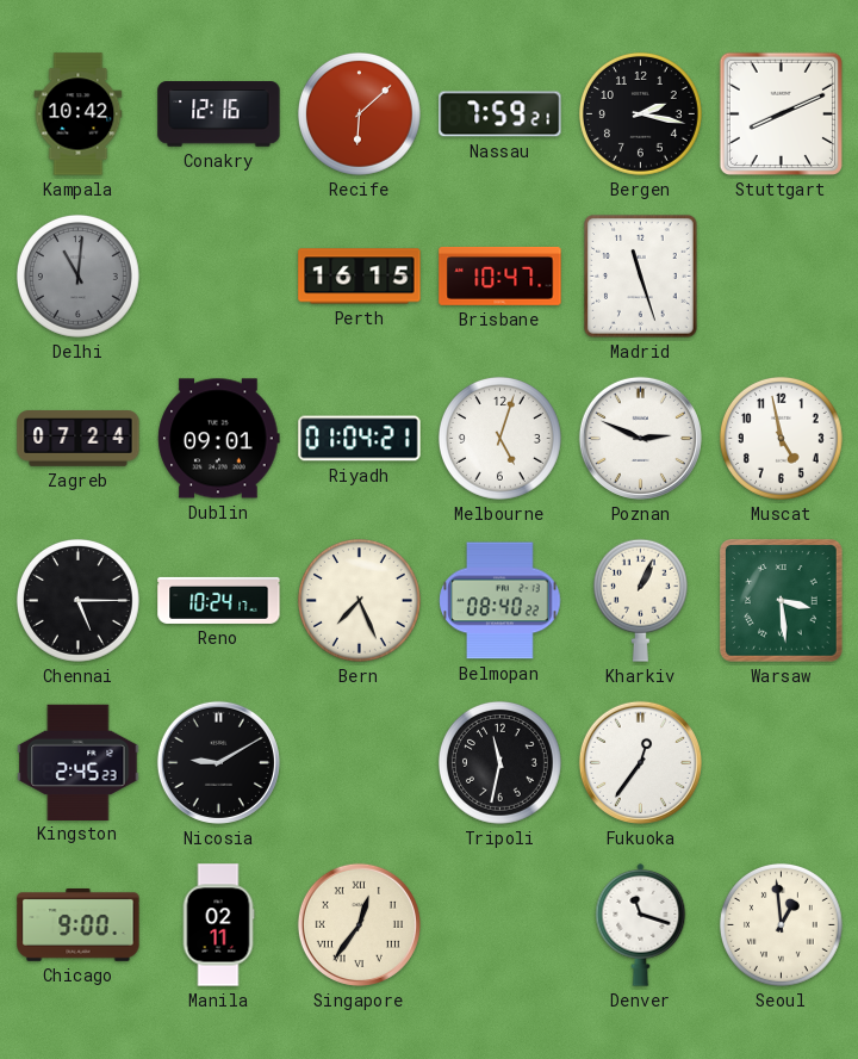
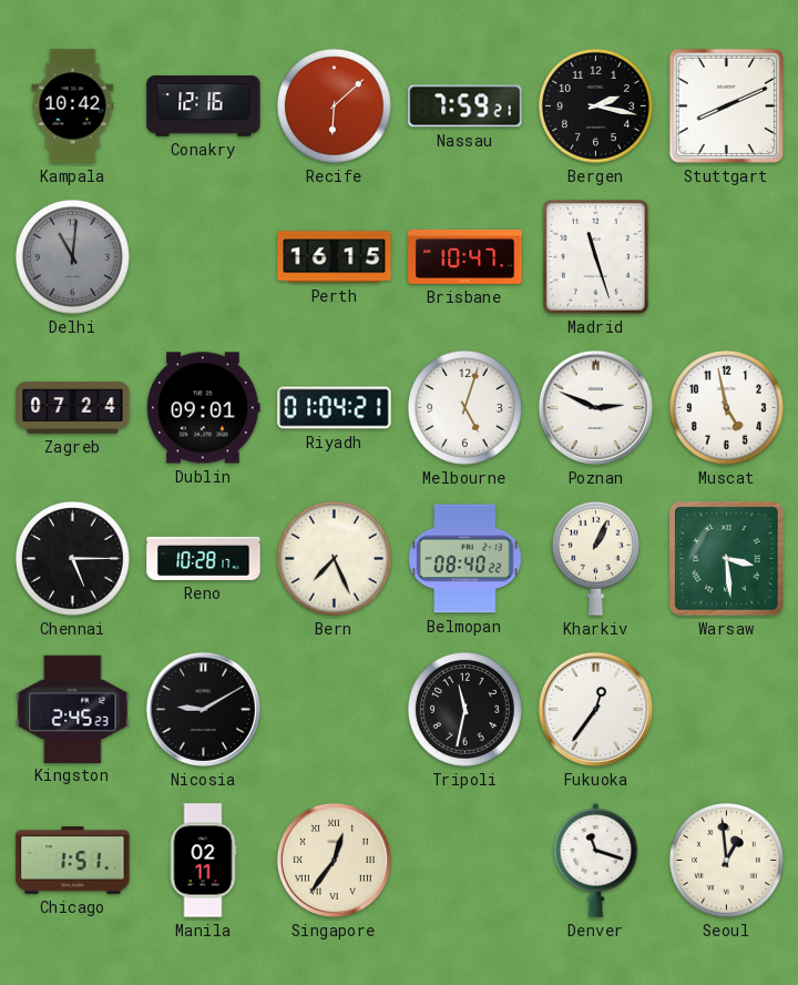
Reno: 10:24 -> 10:28 (204, 558)
Chicago: 9:00 -> 1:51 (73, 860)
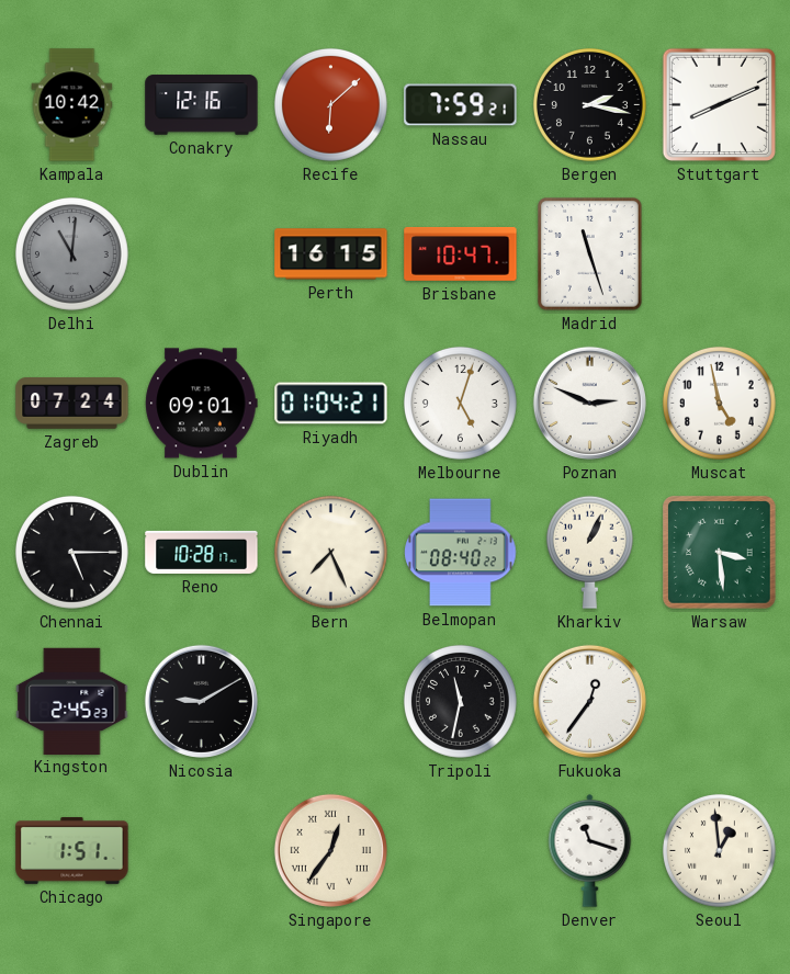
Manila: 02:11 -> none (203, 861)
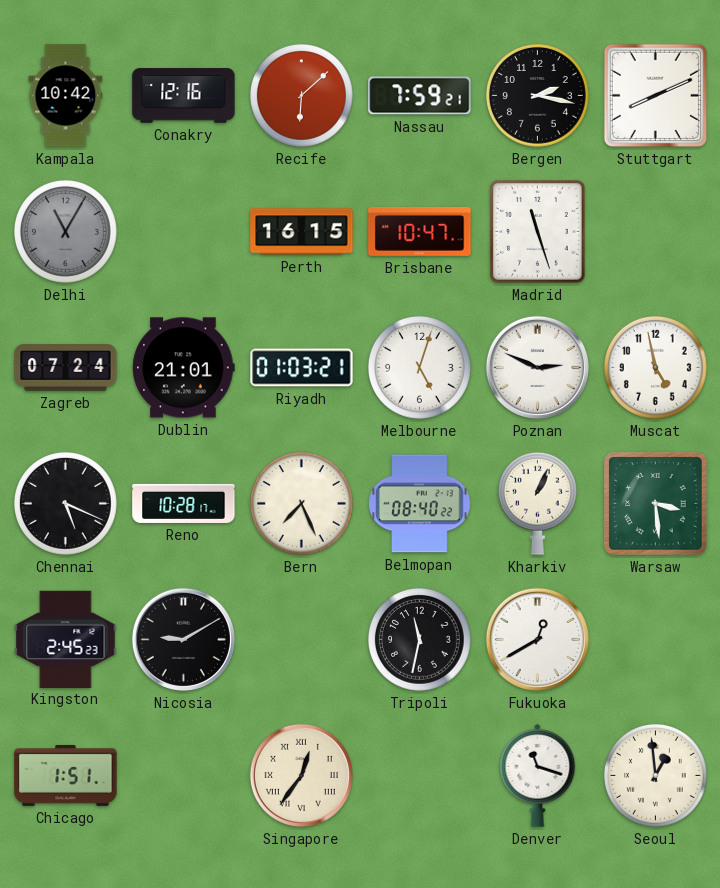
Delhi: 11:01 -> 11:05 (65, 231)
Dublin: 09:01 -> 21:01 (184, 368)
Riyadh: 01:04 -> 01:03 (302, 368)
Chennai: 5:15 -> 5:19 (65, 503)
Fukuoka: 12:36 -> 12:40 (537, 639)
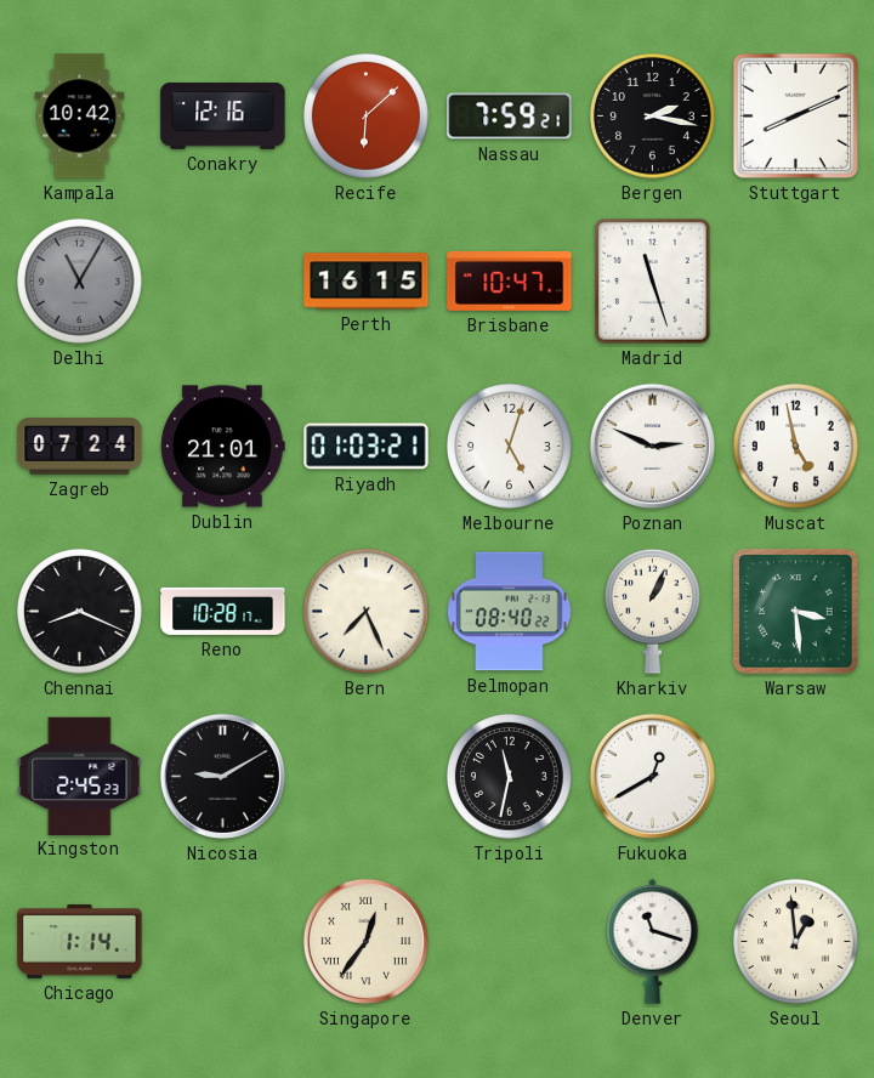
Chennai: 5:19 -> 8:19 (79, 611)
Chicago: 1:51 -> 1:14 (80, 941)
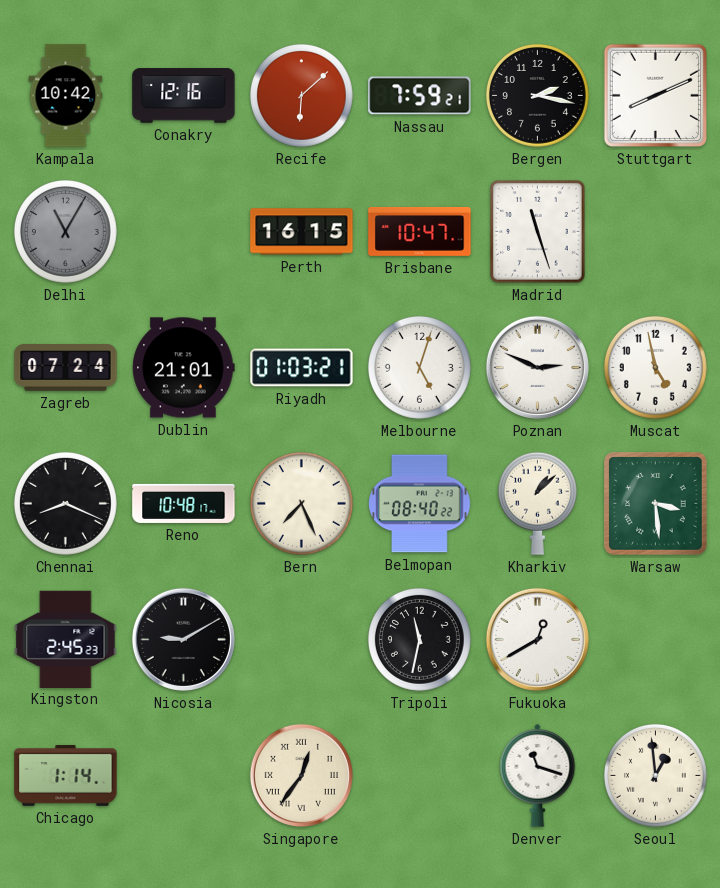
Reno: 10:28 -> 10:48 (184, 503)
Kharkiv: 1:04 -> 1:08 (537, 503)
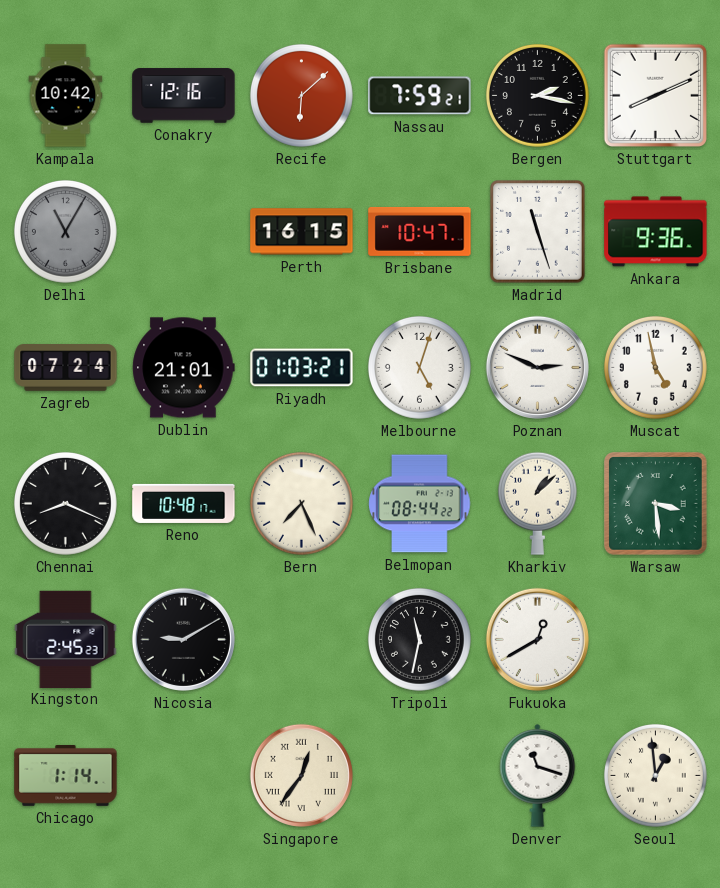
Ankara: none -> 9:36 (656, 232)
Belmopan: 08:40 -> 08:44 (420, 504)
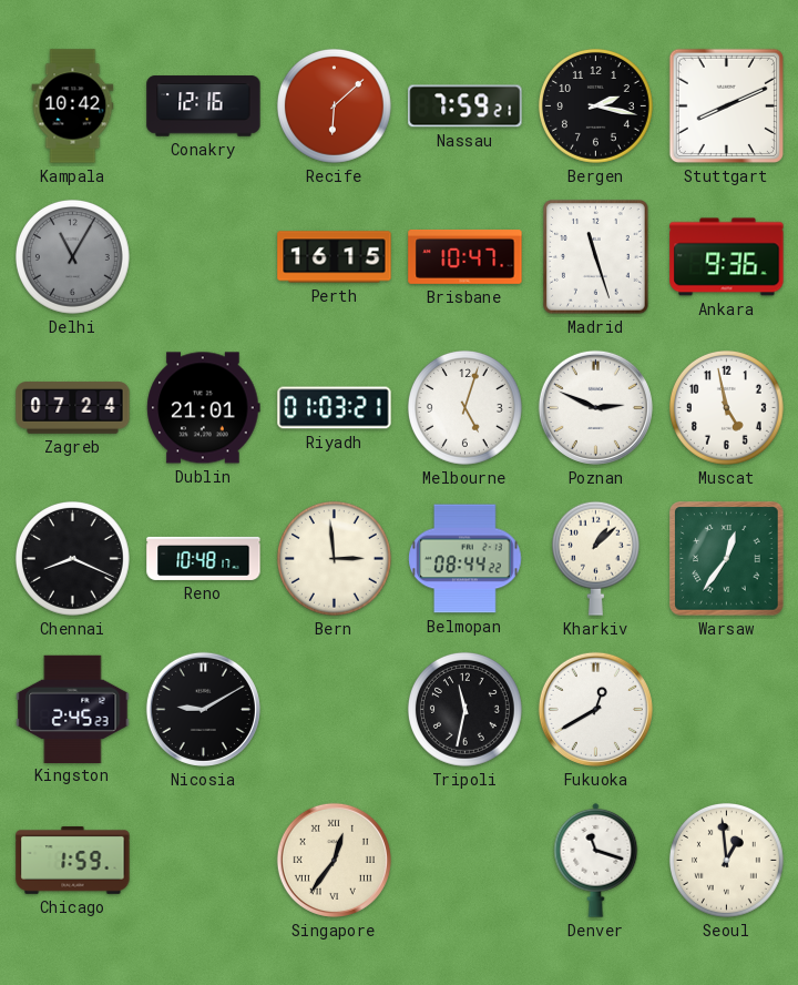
Bern: 7:26 -> 2:59 (334, 558)
Warsaw: 3:29 -> 12:36 (727, 559)
Chicago: 1:14 -> 1:59 (73, 860)
